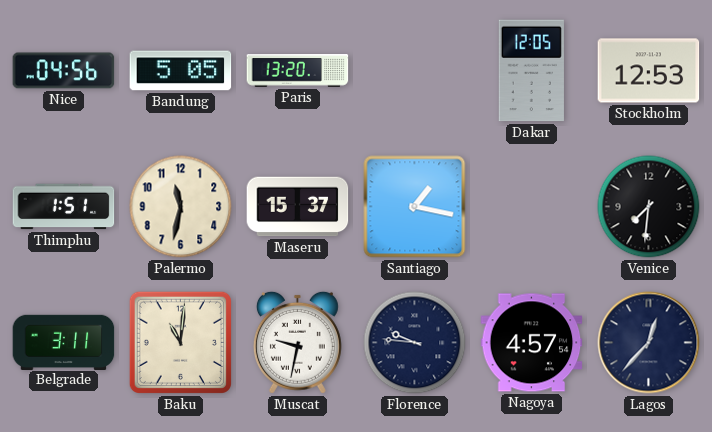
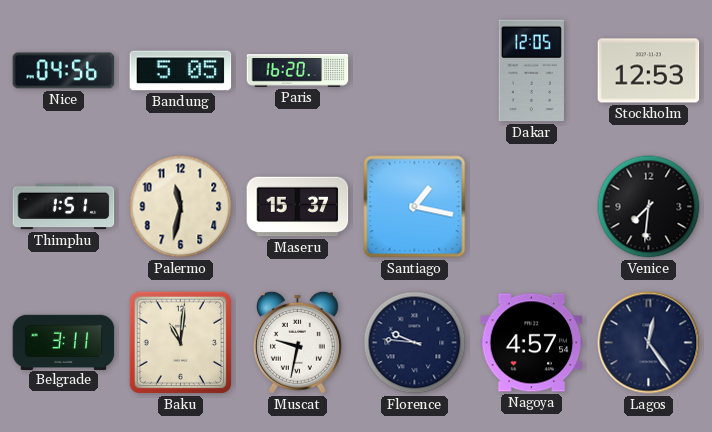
Paris: 13:20 -> 16:20 (298, 71)
Lagos: 12:37 -> 12:24 (649, 343)
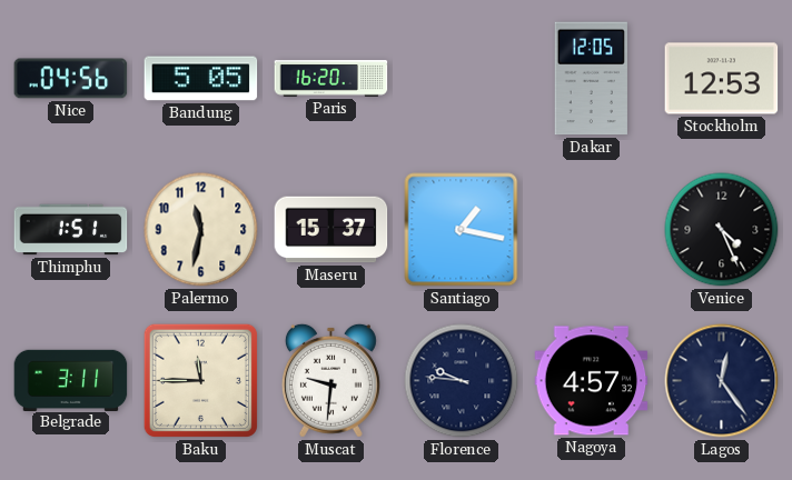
Venice: 7:31 -> 4:26 (722, 230)
Baku: 11:01 -> 11:45 (200, 380)
Muscat: 9:32 -> 9:31 (330, 380)
Nagoya: 4:57:54 -> 4:57:32 (592, 381)
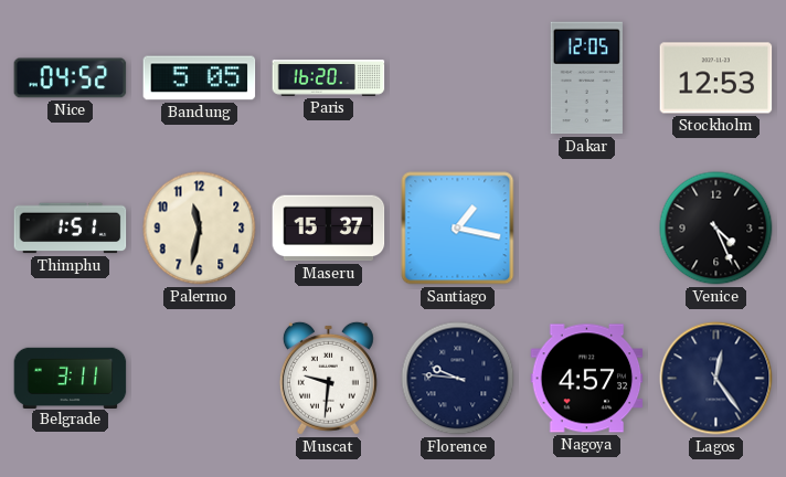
Nice: 04:56 -> 04:52 (71, 78)
Baku: 11:45 -> none (200, 380)
